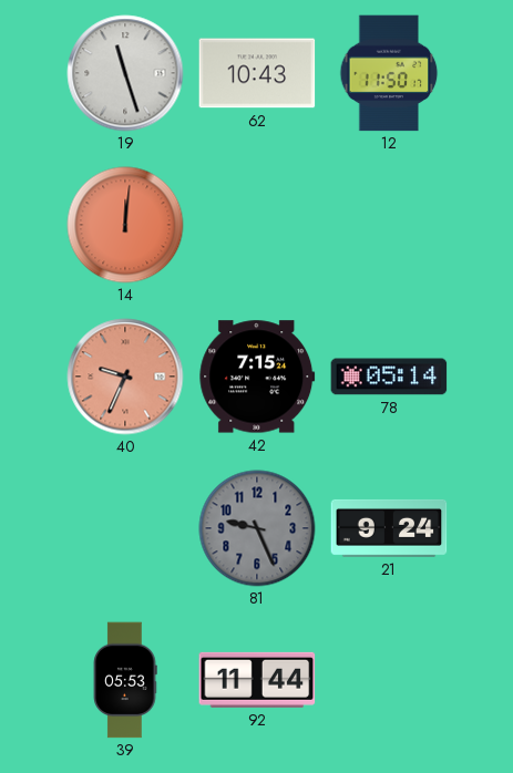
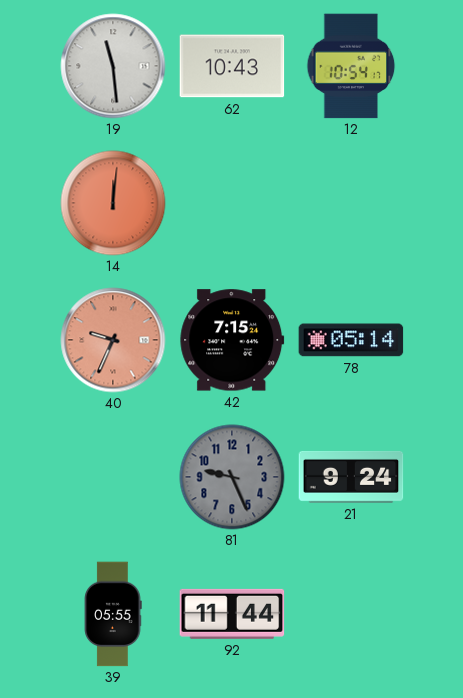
19: 11:27 -> 11:29 (113, 66)
12: 11:50 -> 10:54 (351, 66)
39: 05:53 -> 05:55 (113, 614)
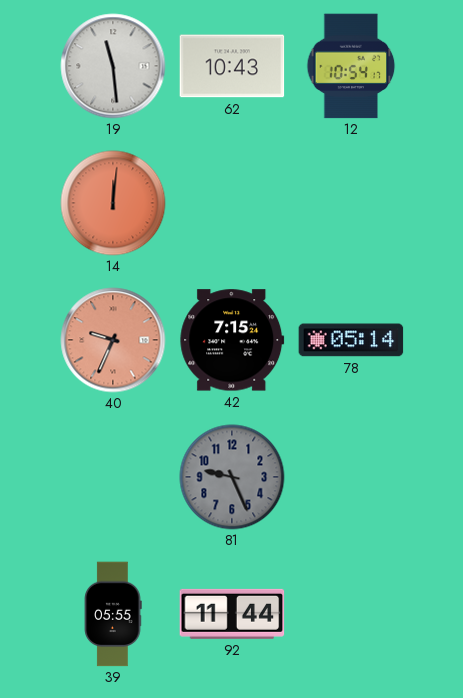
21: 9:24 -> none (351, 477)
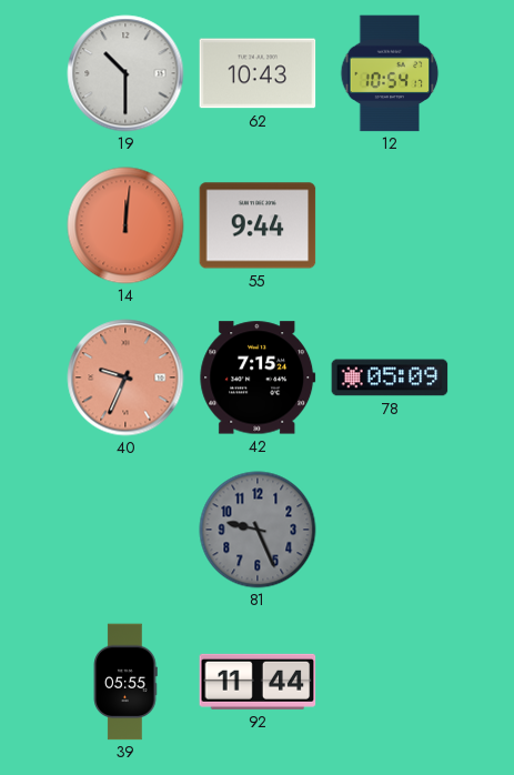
19: 11:29 -> 10:30 (125, 73)
55: none -> 9:44 (258, 225)
78: 05:14 -> 05:09 (390, 378)
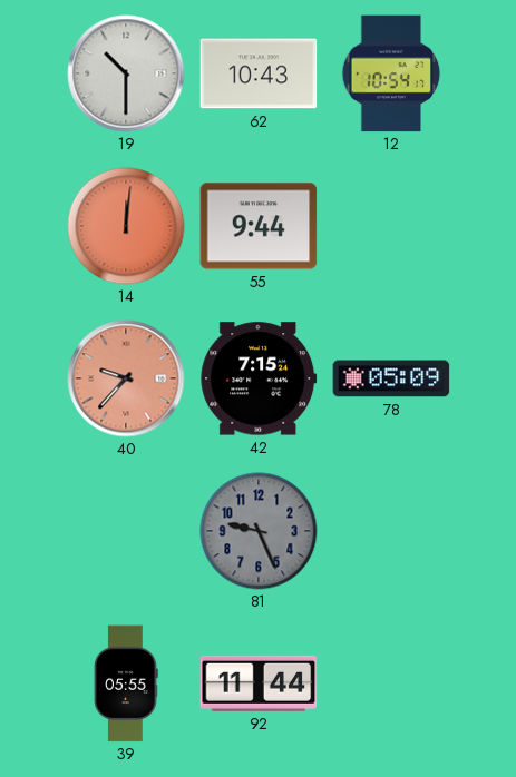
40: 9:34 -> 9:37 (126, 378)
